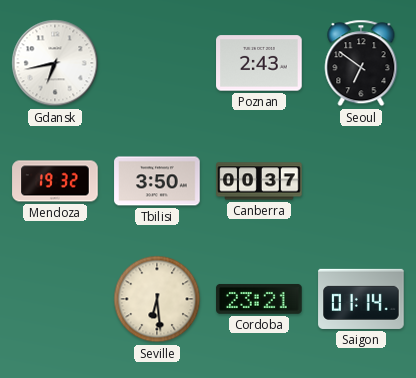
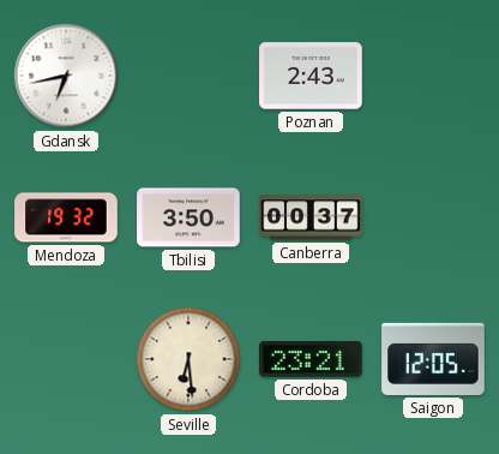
Seoul: 6:51 -> none (361, 63)
Saigon: 01:14 -> 12:05 (433, 359)
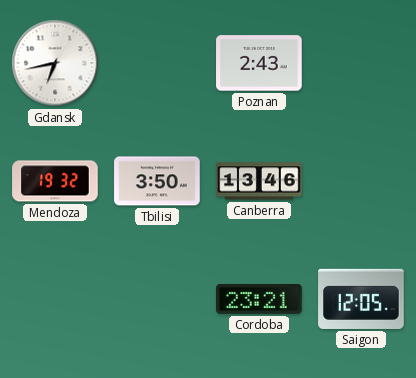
Canberra: 00:37 -> 13:46 (259, 181)
Seville: 6:29 -> none (188, 359)
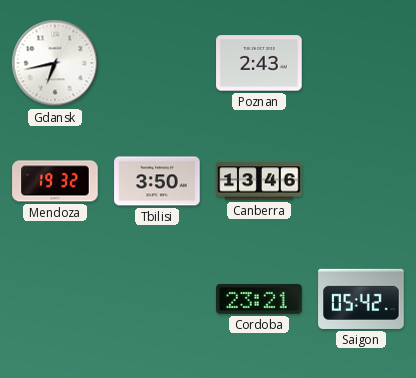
Saigon: 12:05 -> 05:42 (361, 299)
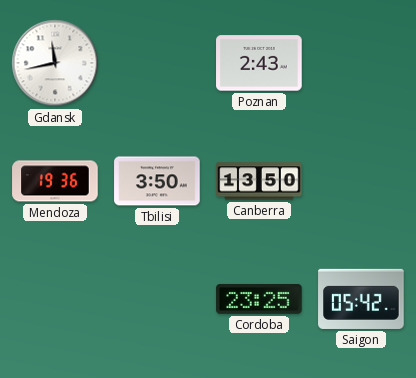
Gdansk: 6:43 -> 11:43 (55, 63)
Mendoza: 19:32 -> 19:36 (55, 181)
Canberra: 13:46 -> 13:50 (259, 181)
Cordoba: 23:21 -> 23:25 (259, 299)
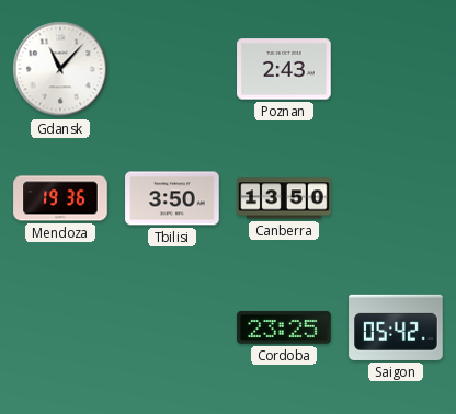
Gdansk: 11:43 -> 11:07 (60, 69)
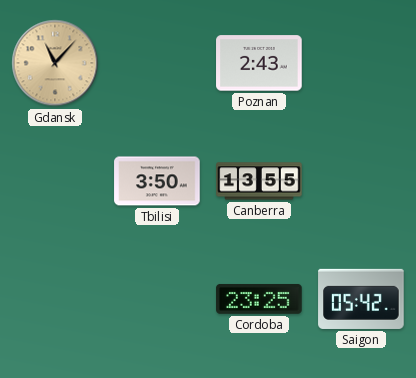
Gdansk dial: white -> champagne (55, 63)
Mendoza: 19:36 -> none (60, 198)
Canberra: 13:50 -> 13:55 (259, 181)
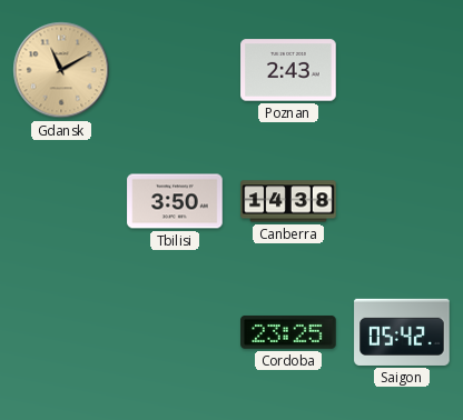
Gdansk: 11:07 -> 11:10 (61, 70)
Canberra: 13:55 -> 14:38 (288, 201)
